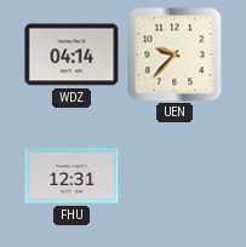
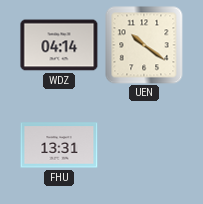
UEN: 9:37 -> 10:21 (144, 45)
FHU: 12:31 -> 13:31 (59, 145)
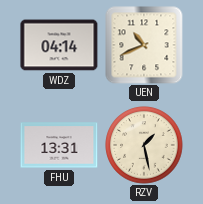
UEN: 10:21 -> 10:41 (144, 45)
RZV: none -> 1:28 (144, 145)
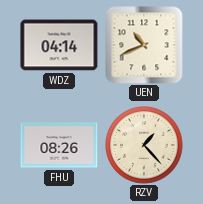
FHU: 13:31 -> 08:26 (59, 145)
RZV: 1:28 -> 1:23 (144, 145)
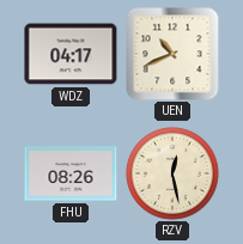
WDZ: 04:14 -> 04:17 (71, 54)
RZV: 1:23 -> 12:28 (172, 173)
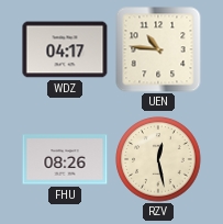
UEN: 10:41 -> 10:46 (158, 49)
